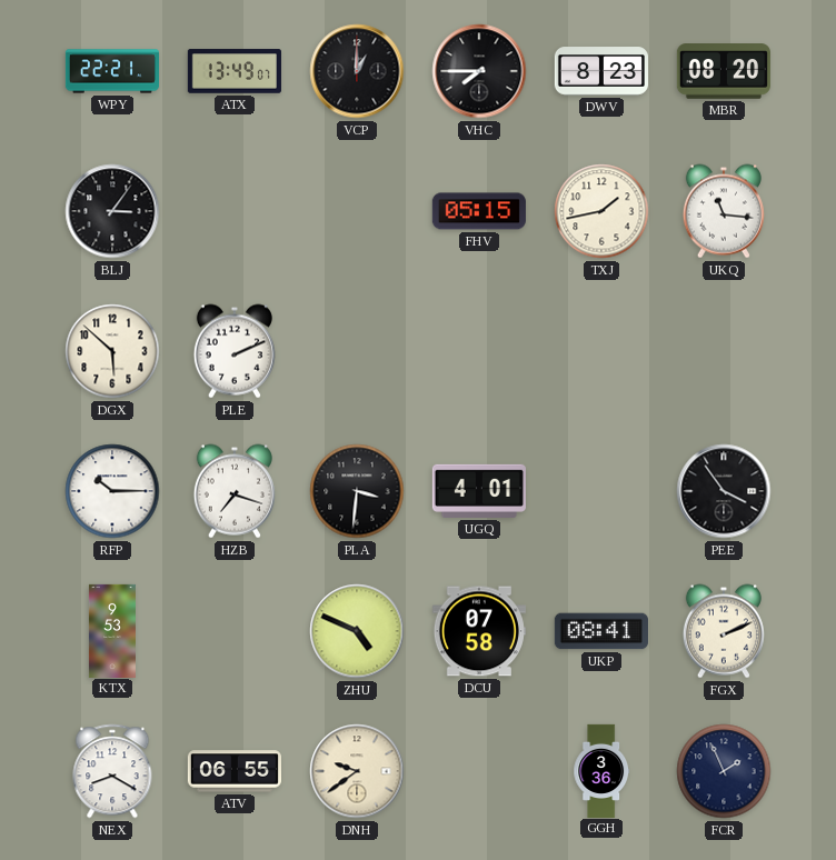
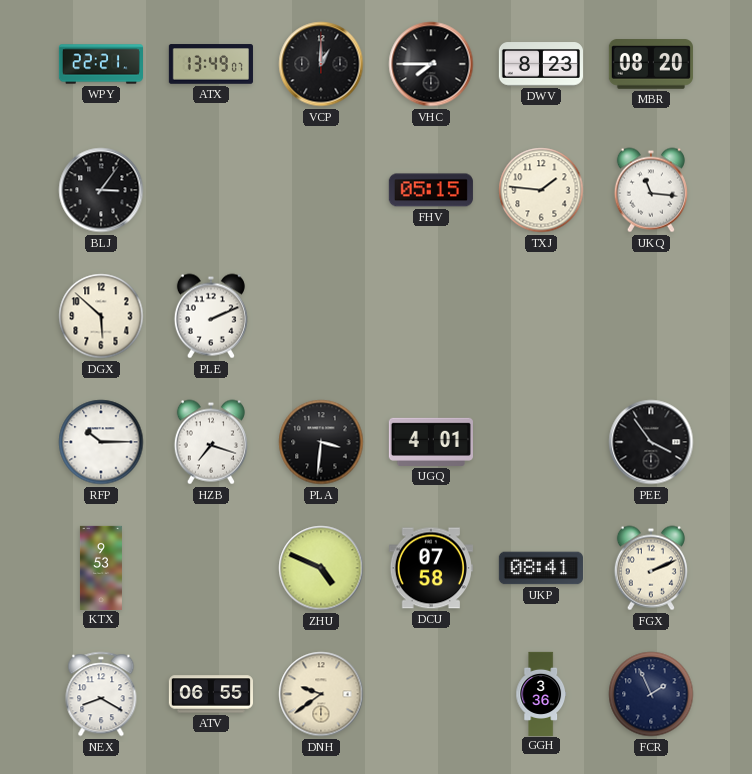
TXJ: 1:43 -> 1:46 (541, 190)
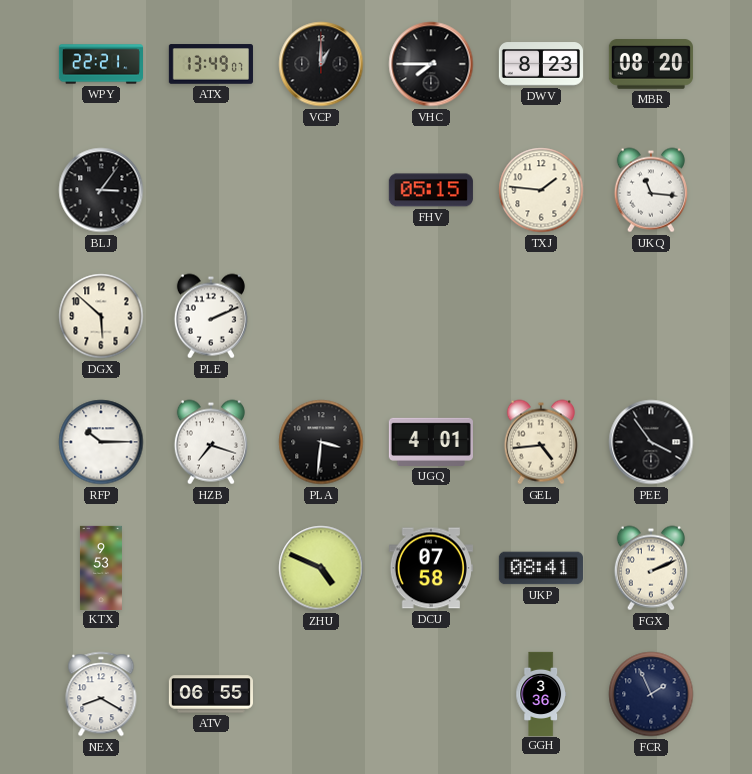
GEL: none -> 4:44 (541, 442)
DNH: 9:39 -> none (321, 694)
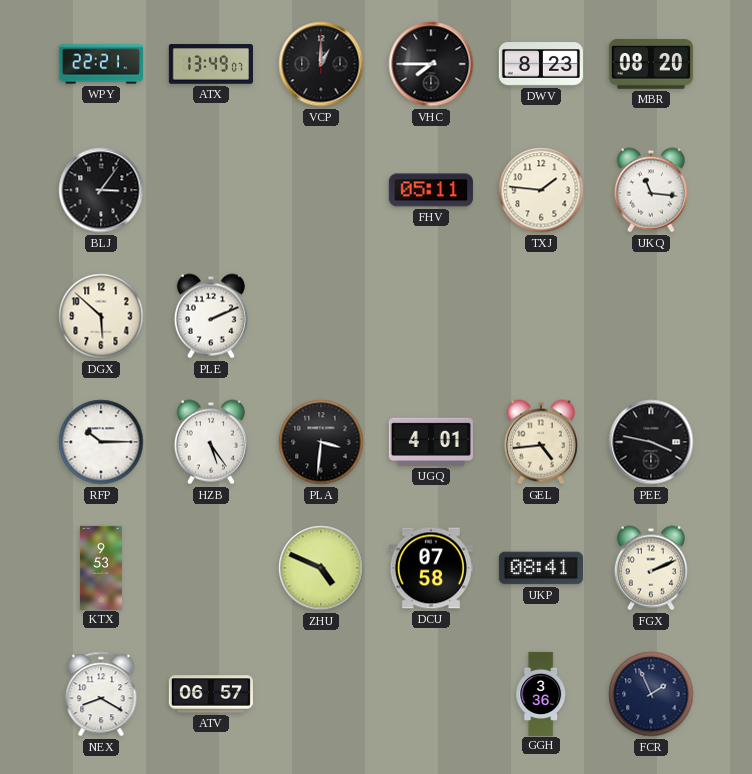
FHV: 05:15 -> 05:11 (431, 190)
HZB: 7:18 -> 5:24 (211, 442)
PEE: 3:54 -> 3:47 (651, 442)
ATV: 06:55 -> 06:57 (211, 694)
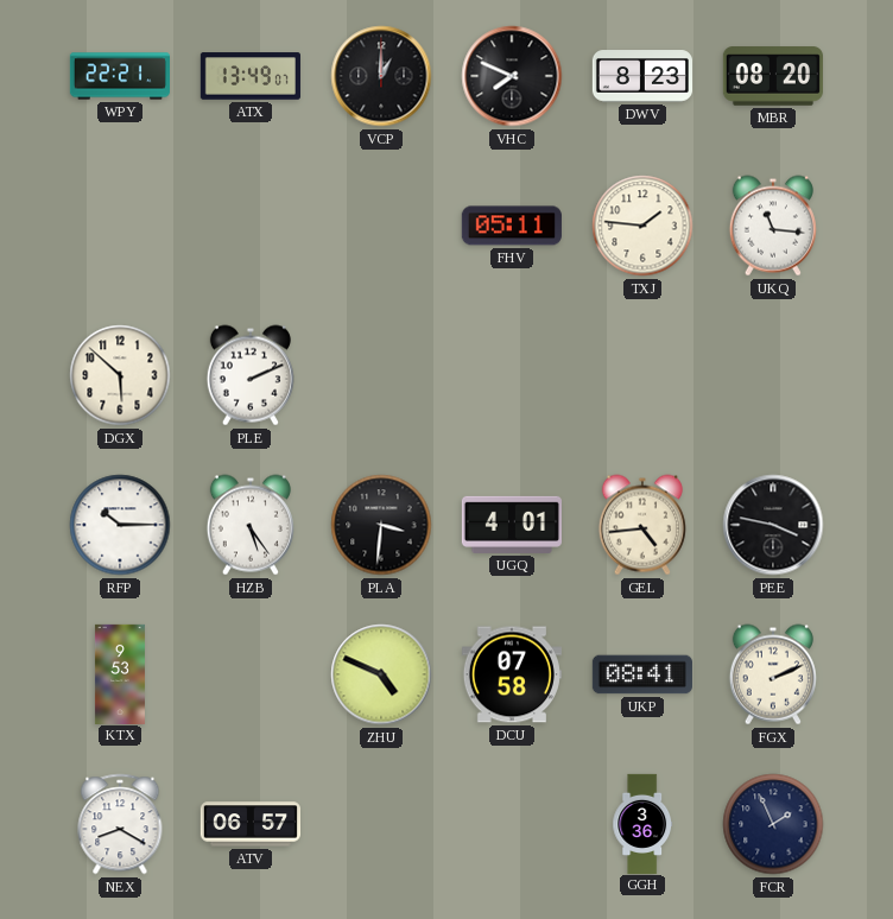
VHC: 7:45 -> 7:49 (512, 76)
BLJ: 3:06 -> none (101, 190)
